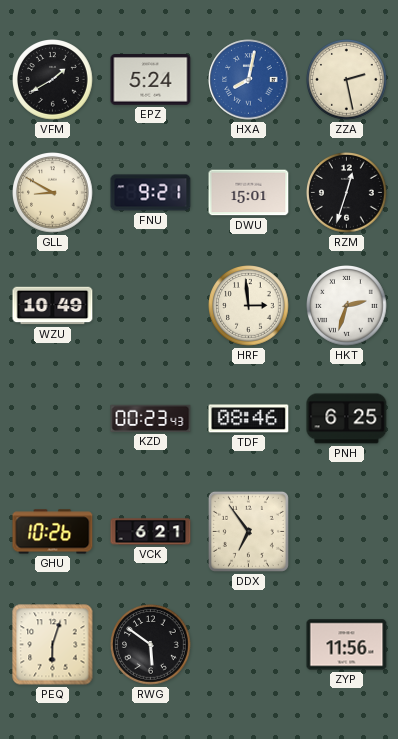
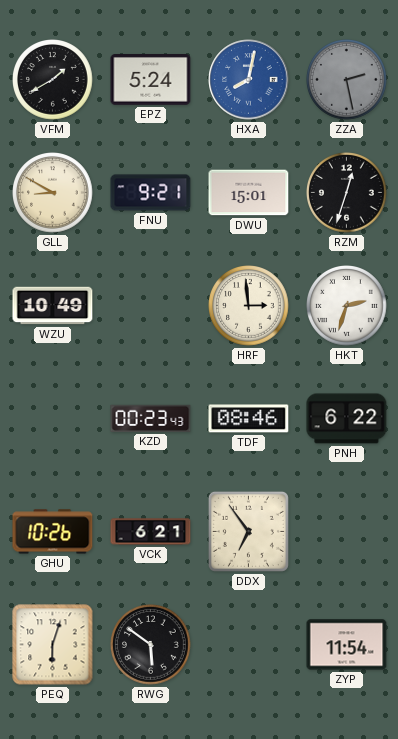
ZZA dial: cream -> grey (347, 80)
PNH: 6:25 -> 6:22 (347, 419)
ZYP: 11:56 -> 11:54 (347, 645)
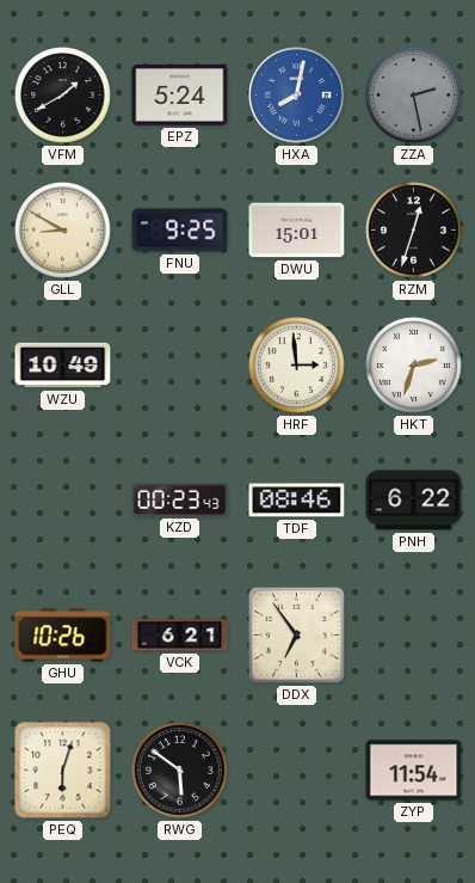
FNU: 9:21 -> 9:25 (180, 231)
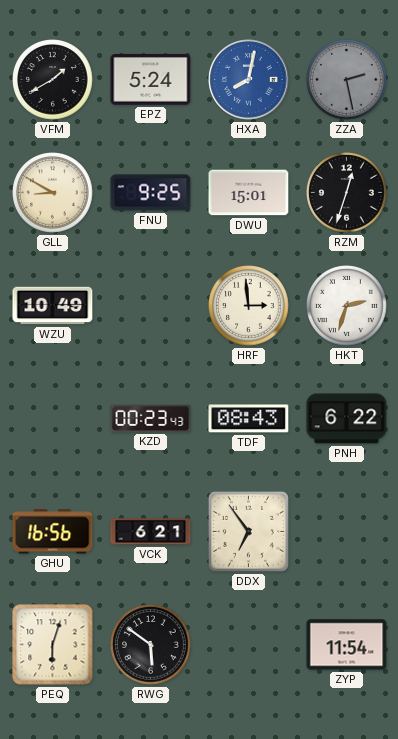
TDF: 08:46 -> 08:43 (249, 419)
GHU: 10:26 -> 16:56 (53, 532)
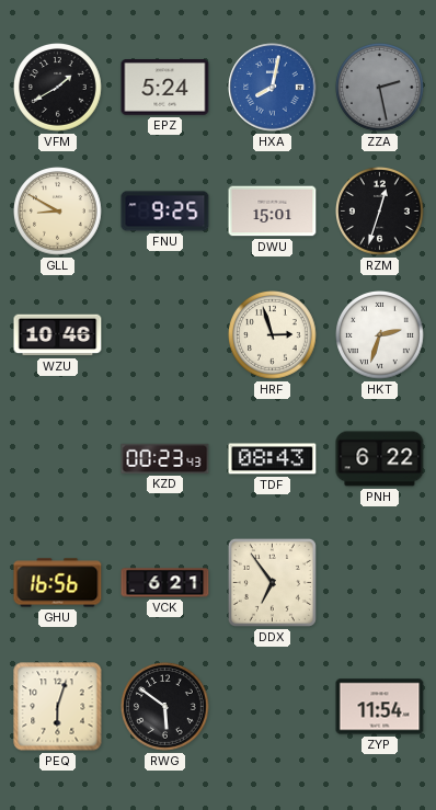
WZU: 10:49 -> 10:46 (58, 335)
HRF: 2:59 -> 2:57 (273, 335)
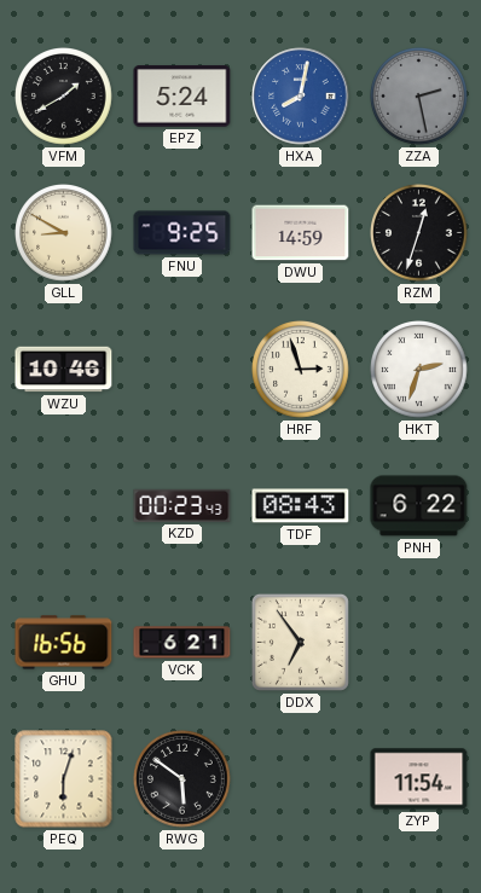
DWU: 15:01 -> 14:59 (301, 233)
